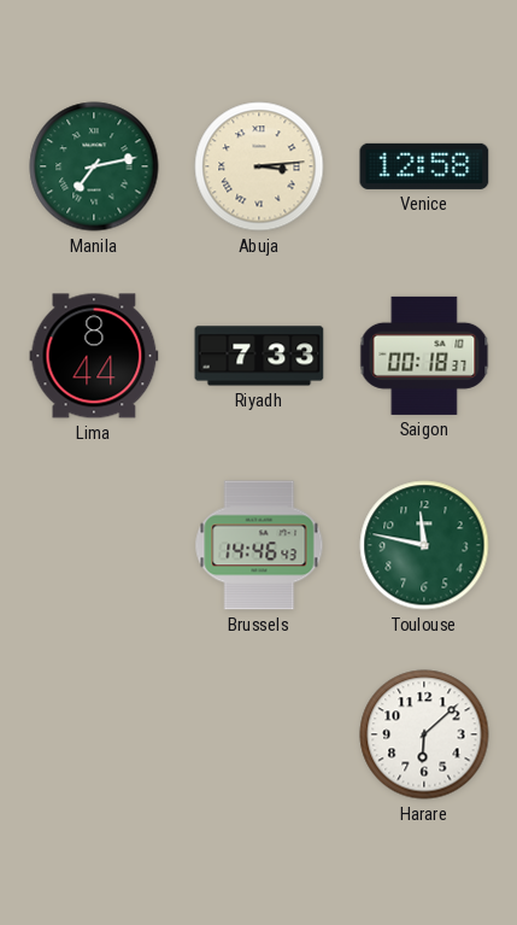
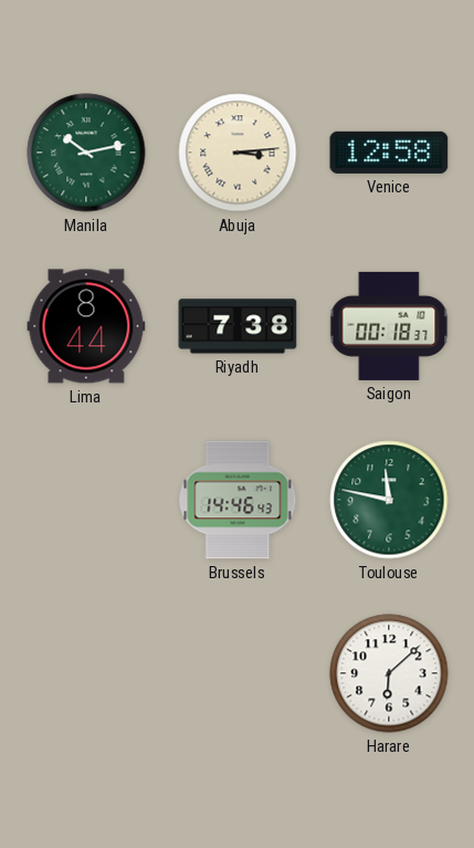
Manila: 7:13 -> 10:13 (86, 153)
Riyadh: 7:33 -> 7:38 (238, 326)
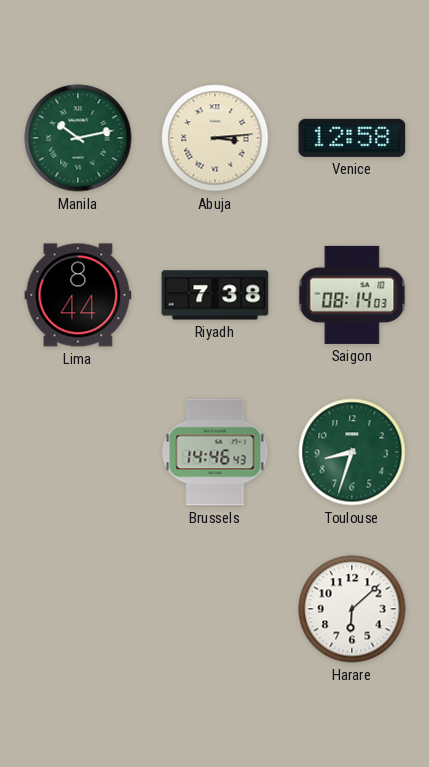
Saigon: 00:18 -> 08:14 (352, 295)
Toulouse: 11:47 -> 8:33 (352, 452)
